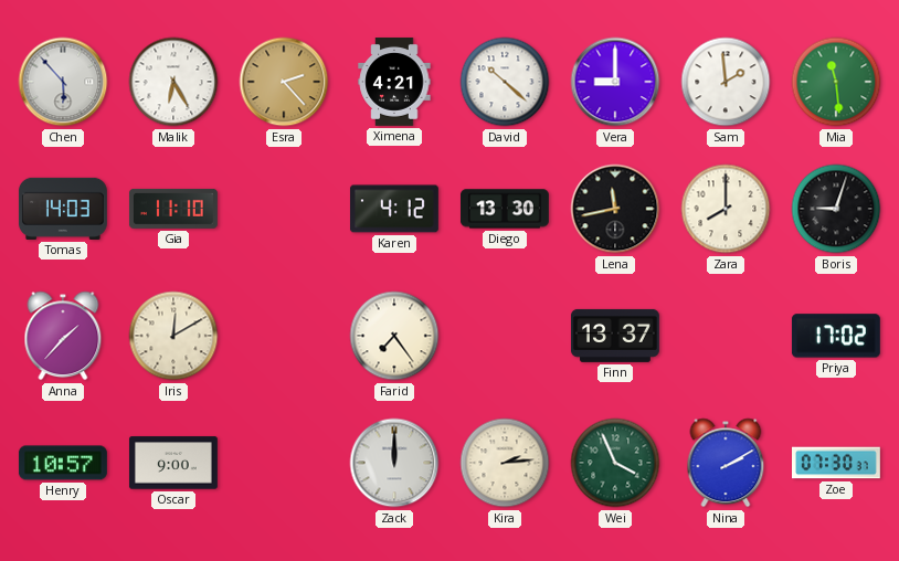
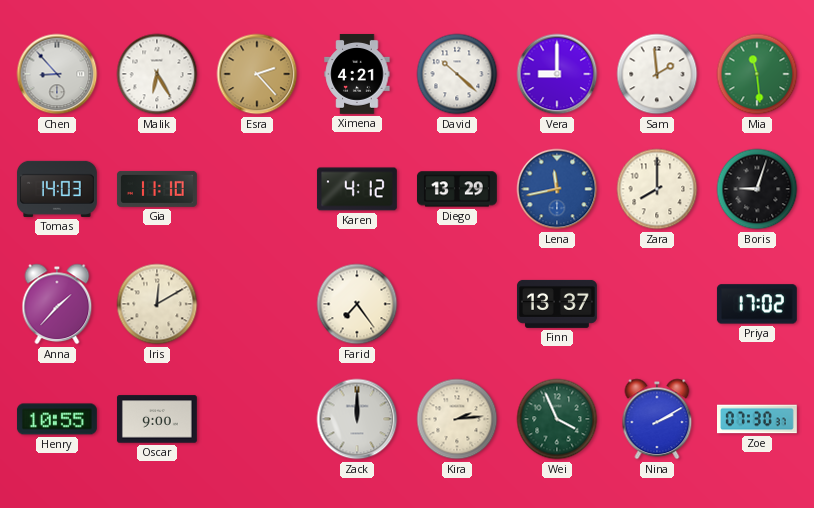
Chen: 5:53 -> 8:53 (57, 74)
Diego: 13:30 -> 13:29 (457, 189)
Lena dial: black -> blue (557, 189)
Henry: 10:57 -> 10:55 (57, 419)
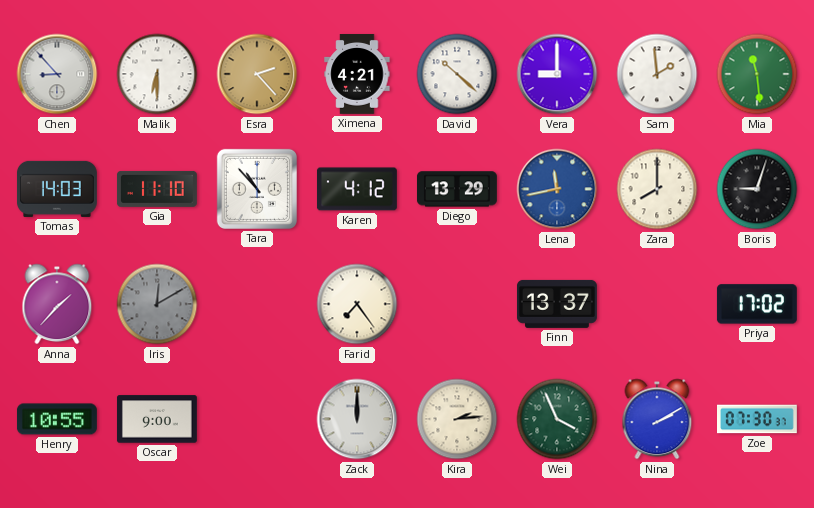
Malik: 6:25 -> 6:30 (157, 74)
Tara: none -> 10:53 (257, 189)
Iris dial: cream -> grey (157, 304)
